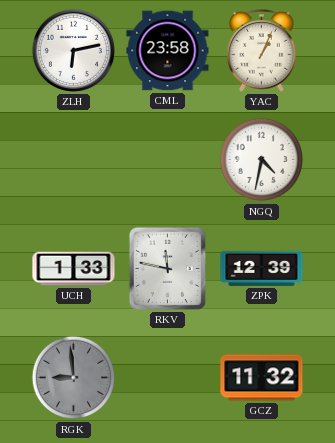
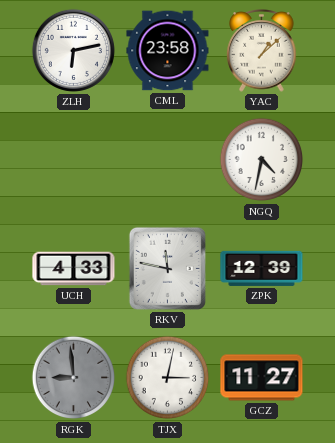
YAC: 1:04 -> 1:08 (262, 51)
UCH: 1:33 -> 4:33 (74, 269)
TJX: none -> 3:02 (168, 378)
GCZ: 11:32 -> 11:27 (262, 378)
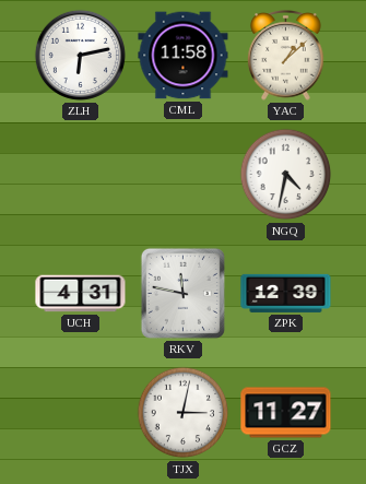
CML: 23:58 -> 11:58 (184, 56)
UCH: 4:33 -> 4:31 (81, 294)
RGK: 8:59 -> none (74, 378)
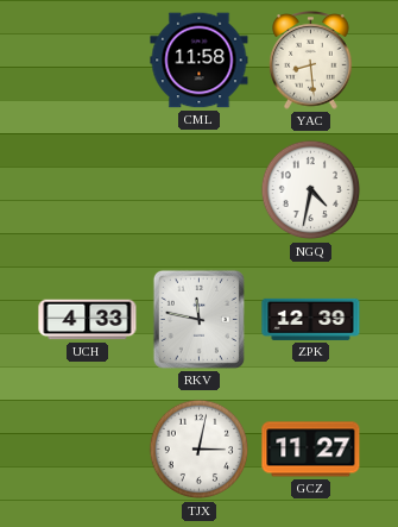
ZLH: 6:13 -> none (80, 55)
YAC: 1:08 -> 8:29 (311, 61)
UCH: 4:31 -> 4:33 (88, 320)
